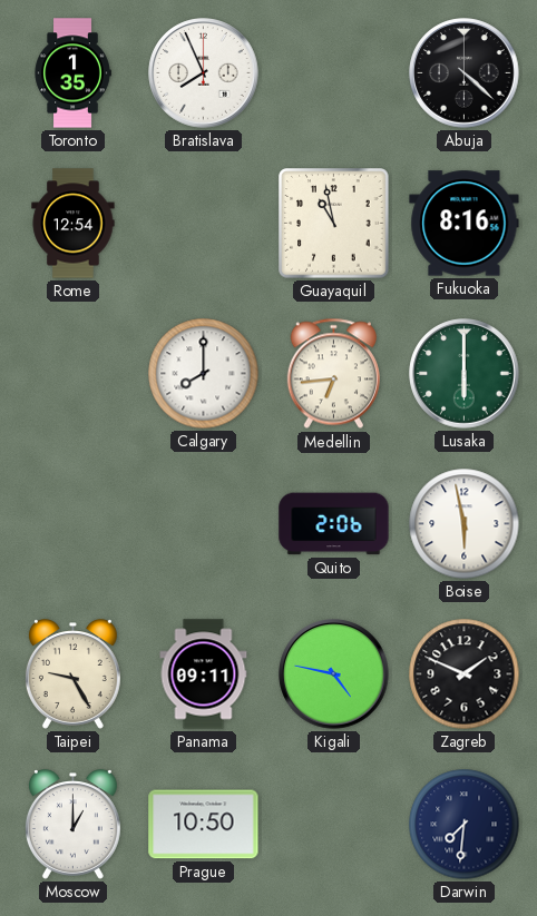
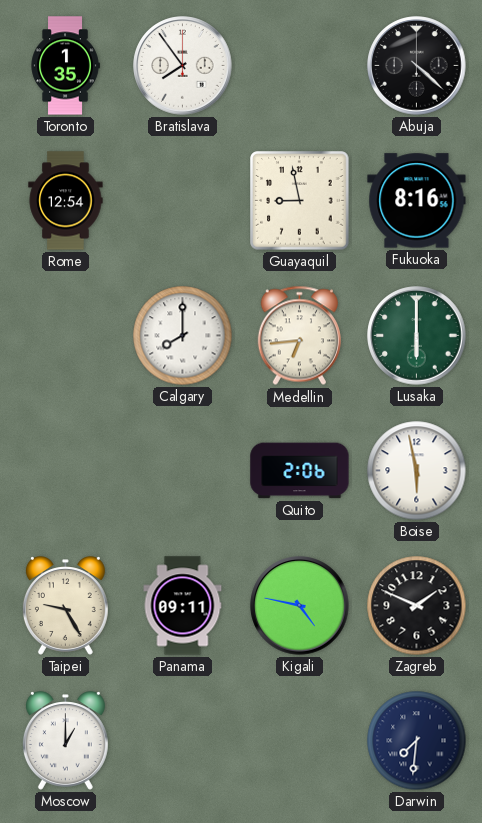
Bratislava: 7:56 -> 7:54 (183, 66)
Guayaquil: 10:58 -> 8:58 (300, 201)
Prague: 10:50 -> none (204, 825)
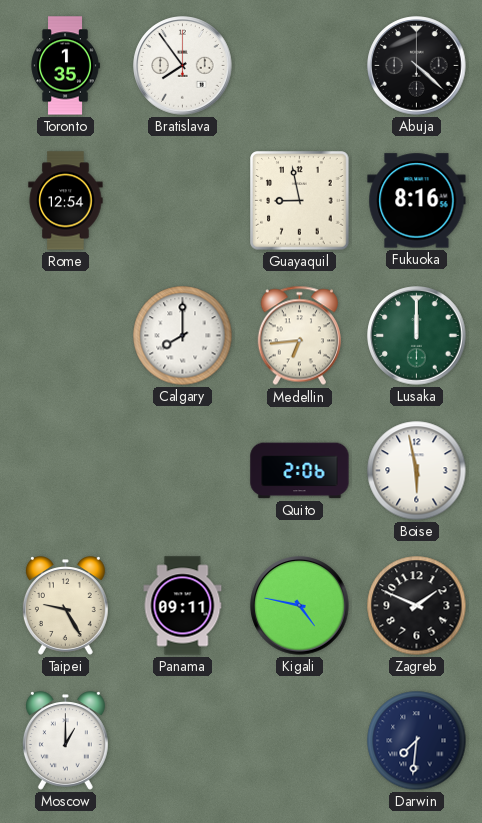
Lusaka: 6:00 -> 12:00 (417, 336)
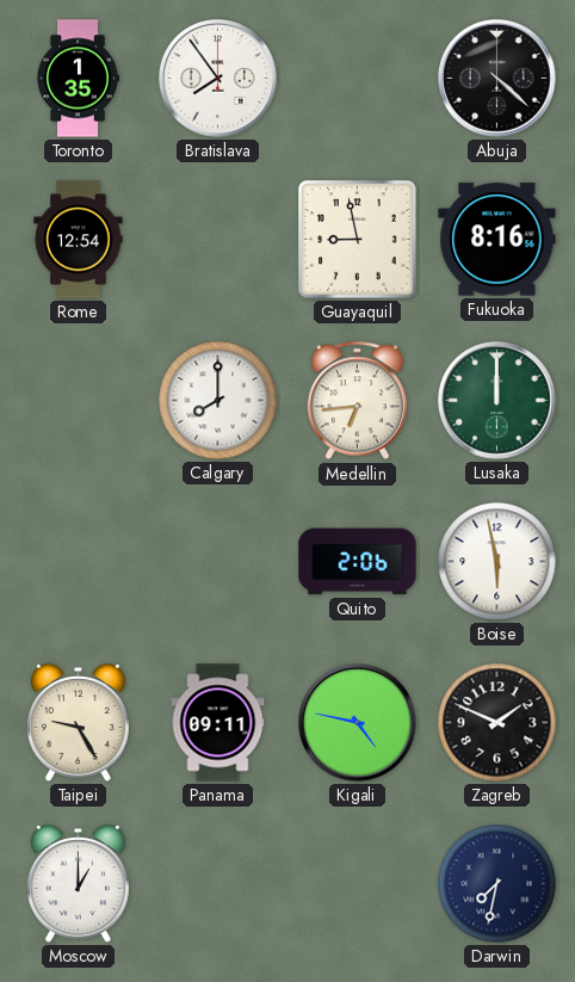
Darwin: 7:31 -> 7:32 (497, 884)
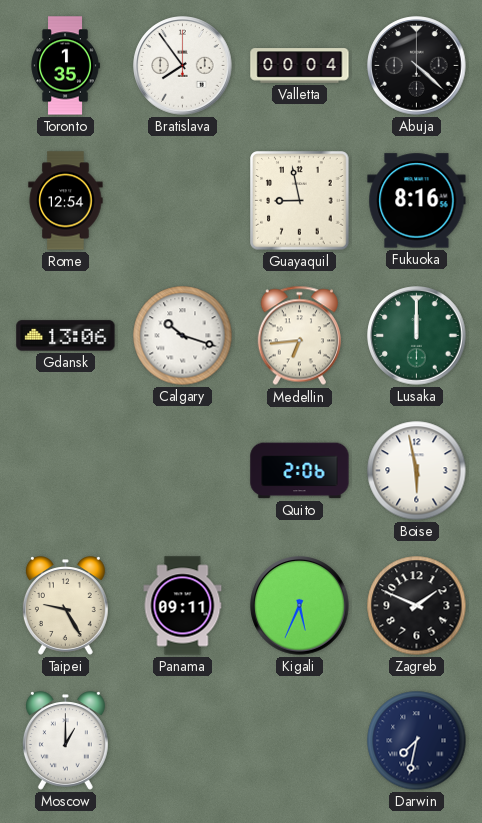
Valletta: none -> 00:04 (300, 66)
Gdansk: none -> 13:06 (66, 336)
Calgary: 8:00 -> 10:18 (183, 336)
Kigali: 4:47 -> 5:34 (300, 606)
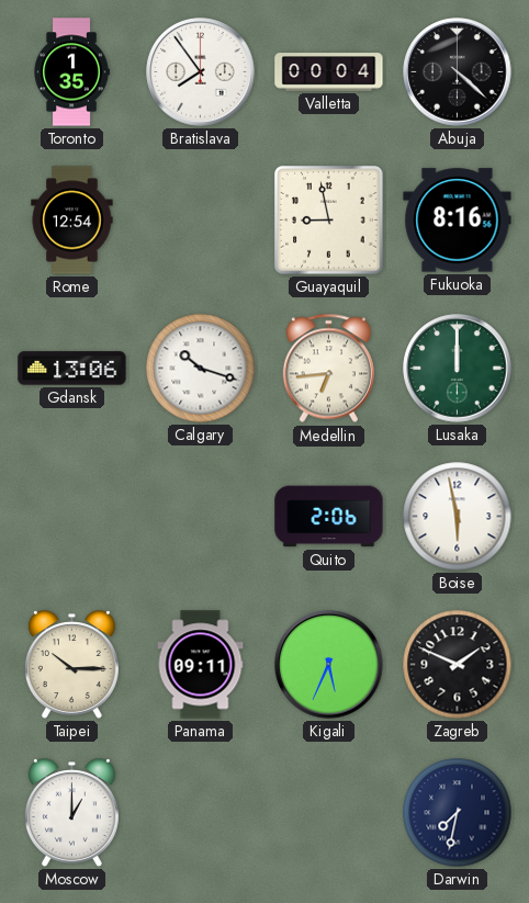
Taipei: 9:25 -> 10:15 (71, 665)
